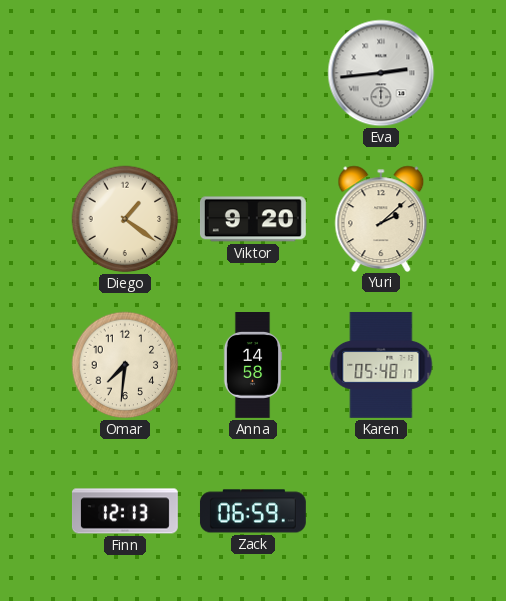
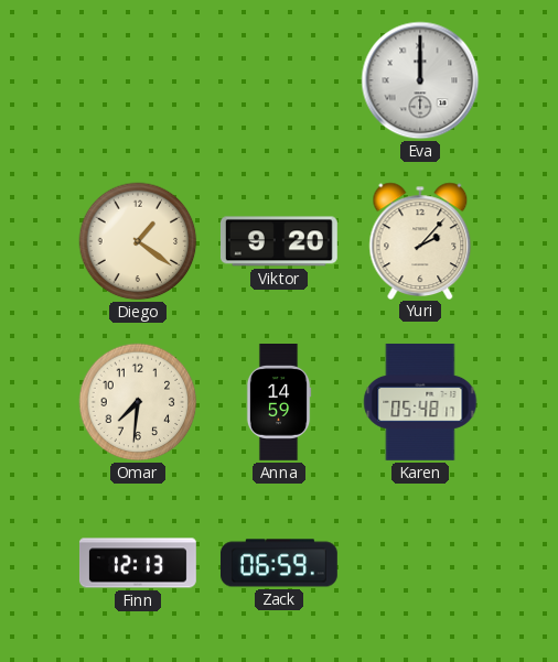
Eva: 2:44 -> 12:00 (420, 80)
Yuri: 2:08 -> 2:07 (420, 240)
Anna: 14:58 -> 14:59 (279, 403)
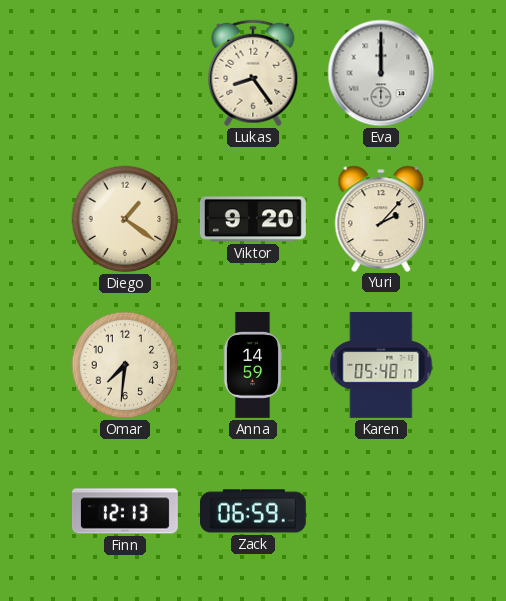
Lukas: none -> 8:24 (253, 73)
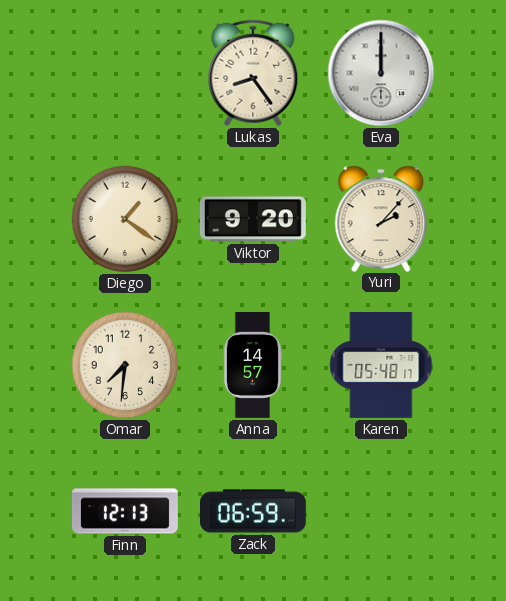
Anna: 14:59 -> 14:57 (253, 366)
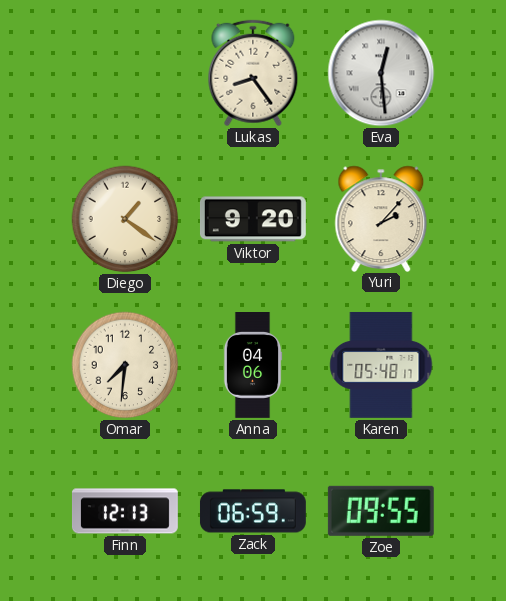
Eva: 12:00 -> 12:29 (381, 73)
Anna: 14:57 -> 04:06 (253, 366)
Zoe: none -> 09:55 (381, 511)
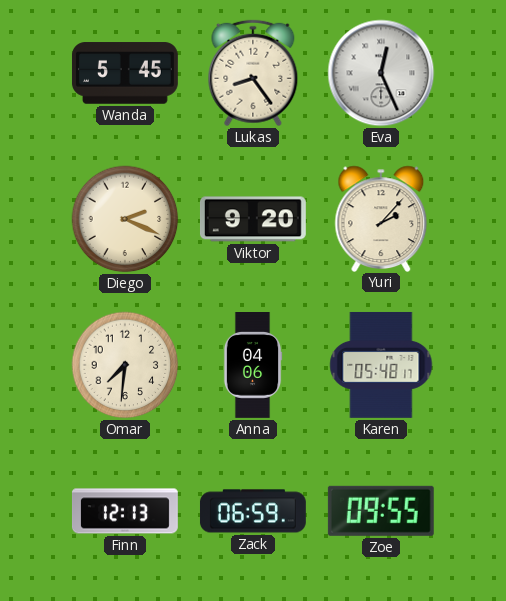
Wanda: none -> 5:45 (125, 73)
Eva: 12:29 -> 12:26 (381, 73)
Diego: 1:21 -> 2:19 (125, 219)
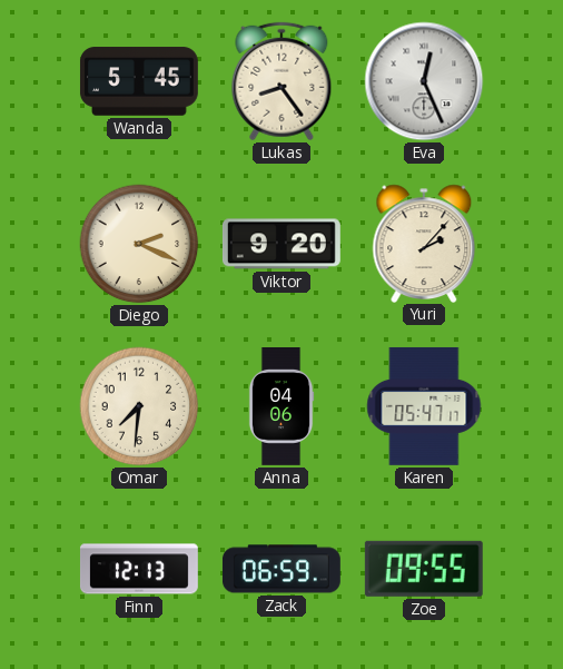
Karen: 05:48 -> 05:47 (424, 406)
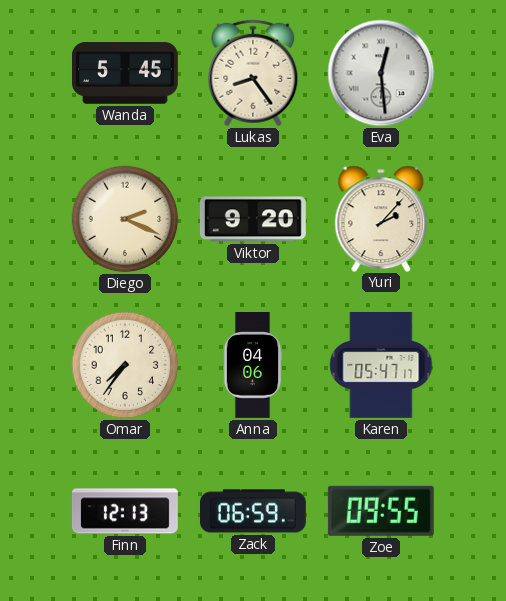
Eva: 12:26 -> 12:29 (381, 73)
Omar: 7:31 -> 7:36 (125, 365)
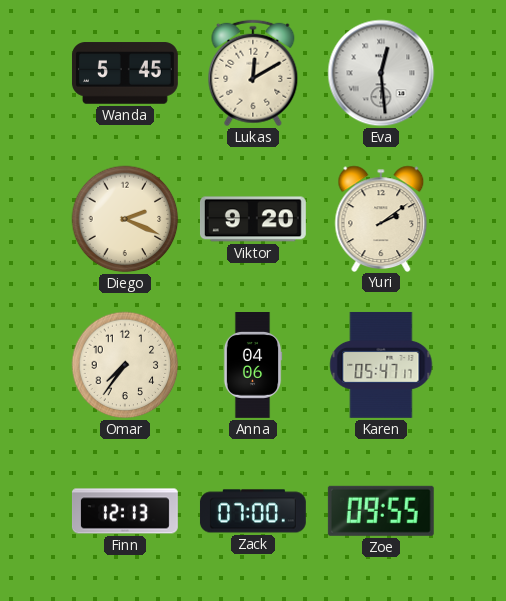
Lukas: 8:24 -> 12:10 (253, 73)
Yuri: 2:07 -> 2:09 (381, 218)
Zack: 06:59 -> 07:00 (253, 511)
